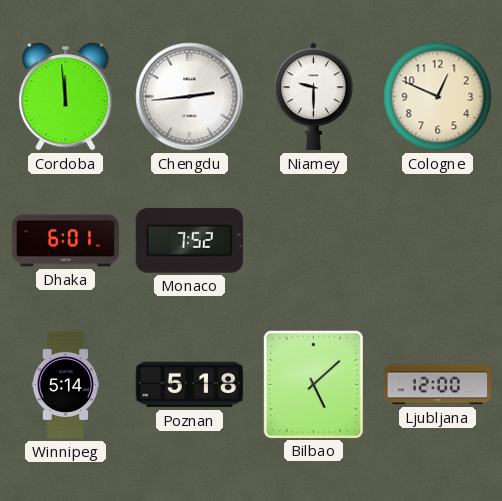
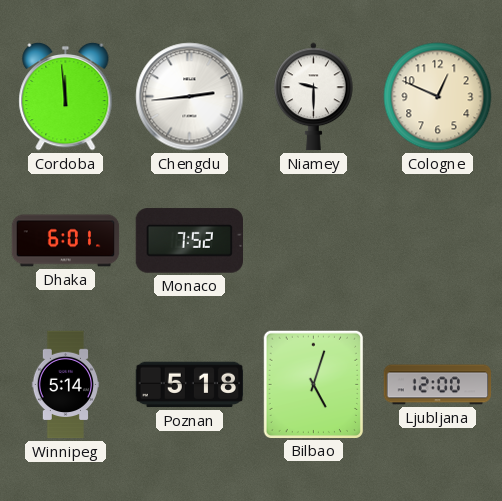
Bilbao: 5:08 -> 5:03 (313, 384)
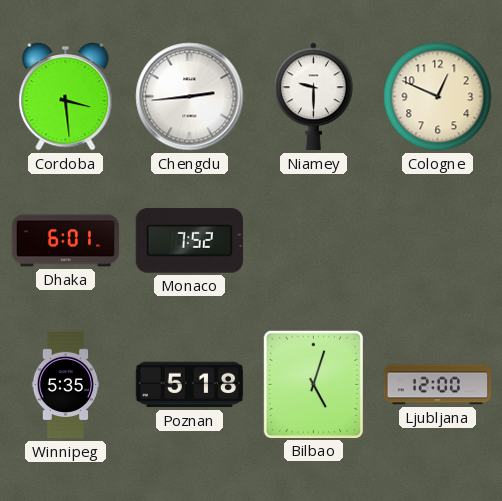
Cordoba: 11:59 -> 3:29 (66, 96)
Winnipeg: 5:14 -> 5:35 (66, 385)
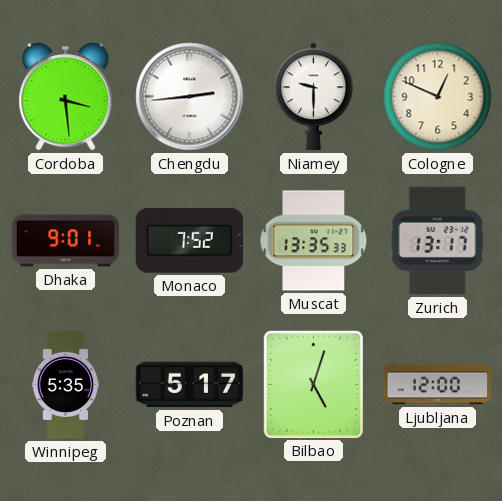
Dhaka: 6:01 -> 9:01 (66, 241)
Muscat: none -> 13:35 (314, 241)
Zurich: none -> 13:17 (437, 241)
Poznan: 5:18 -> 5:17 (190, 385)
